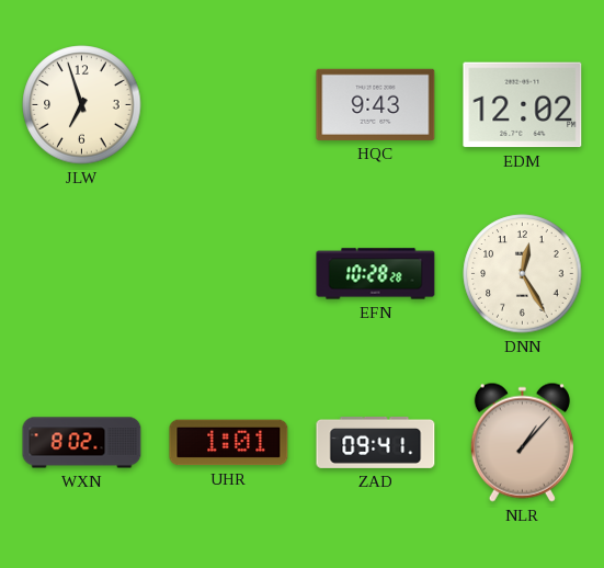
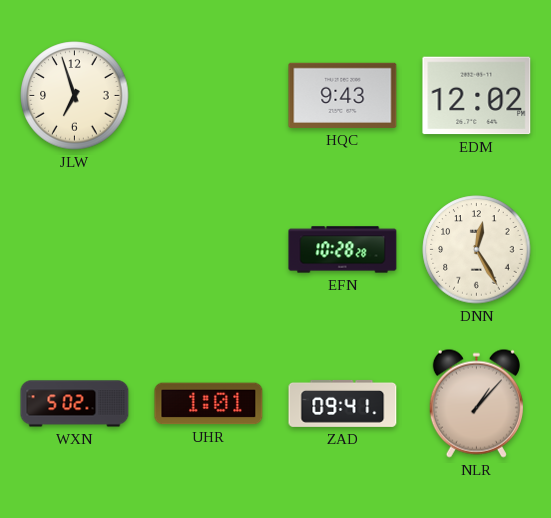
WXN: 8:02 -> 5:02 (75, 404)
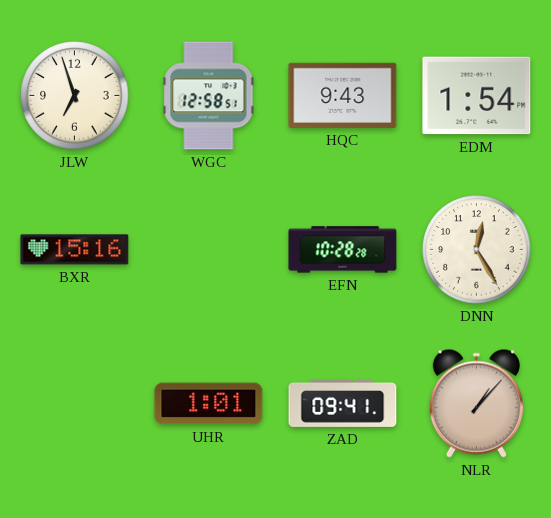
WGC: none -> 12:58 (209, 96)
EDM: 12:02 -> 1:54 (477, 96)
BXR: none -> 15:16 (75, 250)
WXN: 5:02 -> none (75, 404)
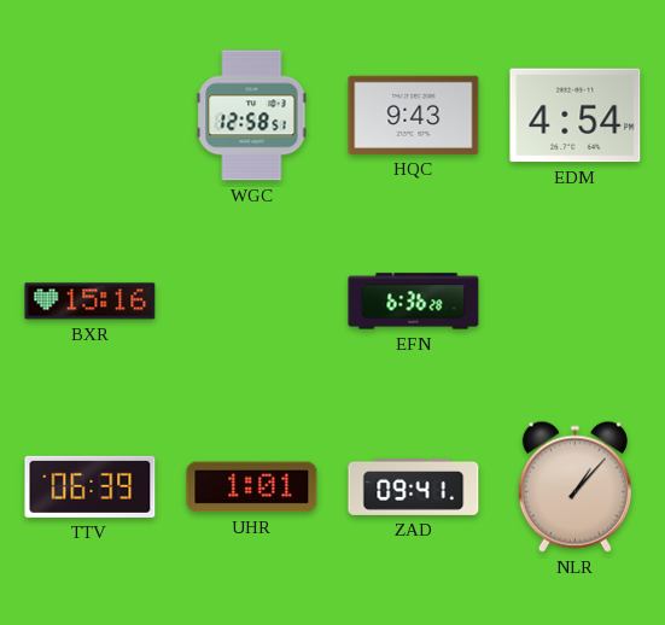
JLW: 6:57 -> none (75, 96)
EDM: 1:54 -> 4:54 (576, 116)
EFN: 10:28 -> 6:36 (414, 302)
DNN: 12:25 -> none (477, 250)
TTV: none -> 06:39 (91, 486)
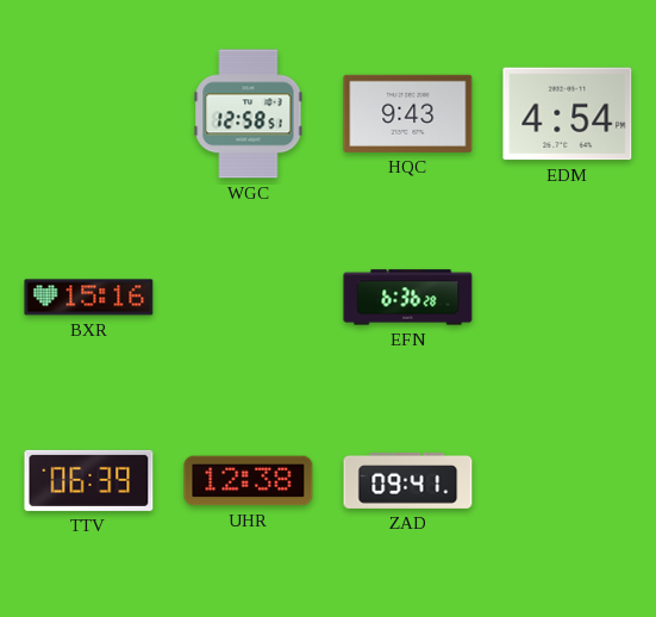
UHR: 1:01 -> 12:38 (249, 481)
NLR: 1:07 -> none (574, 486)
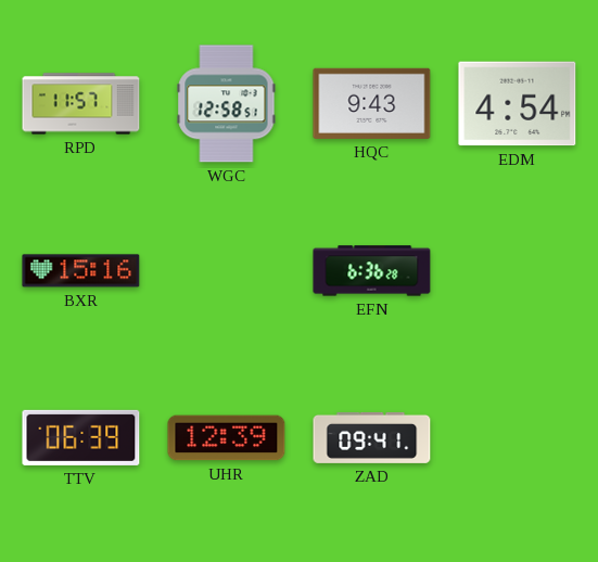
RPD: none -> 11:57 (81, 104)
UHR: 12:38 -> 12:39 (227, 438)
